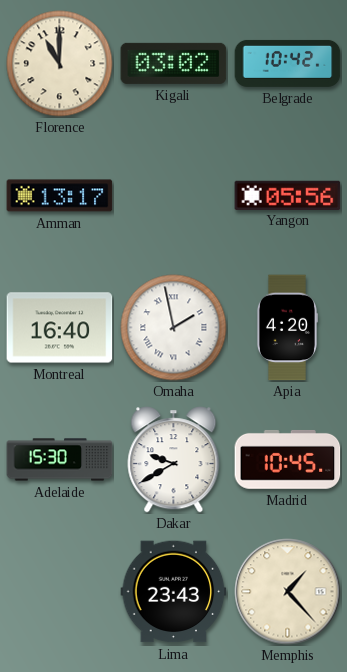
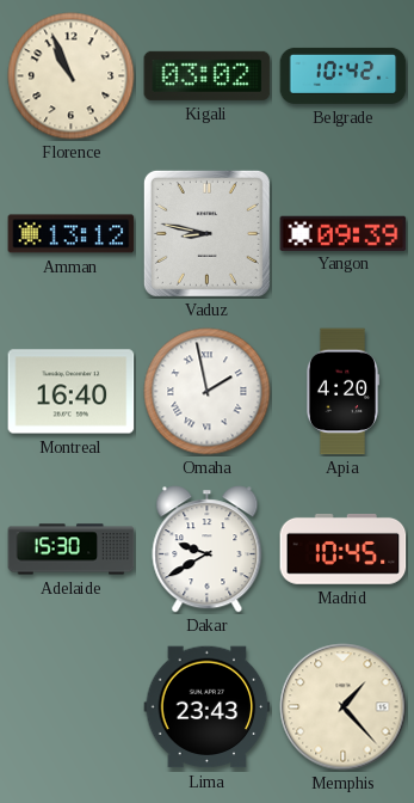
Florence: 11:00 -> 10:56 (72, 76)
Amman: 13:17 -> 13:12 (72, 234)
Vaduz: none -> 8:47 (206, 233)
Yangon: 05:56 -> 09:39 (344, 233)
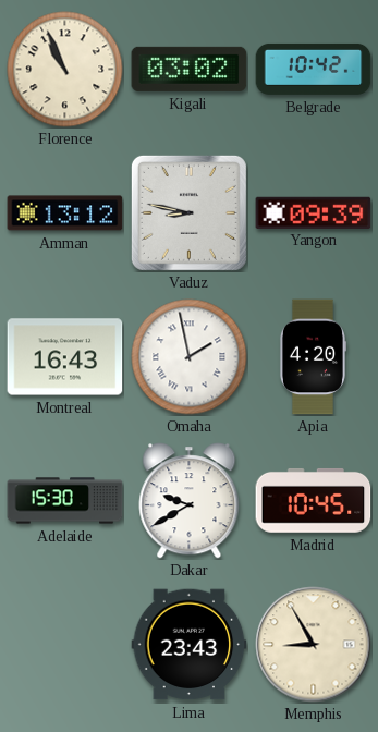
Montreal: 16:40 -> 16:43 (65, 357)
Memphis: 1:23 -> 8:55 (314, 645)
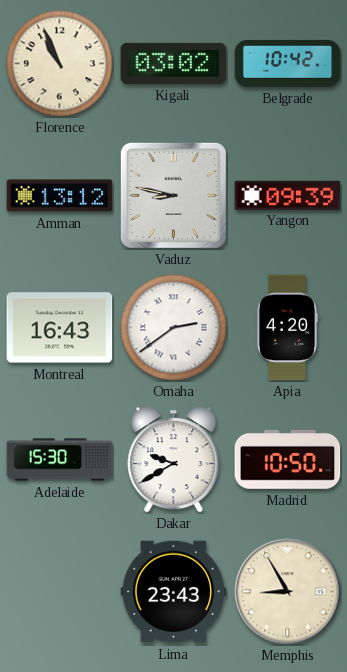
Omaha: 1:58 -> 2:39 (174, 328)
Madrid: 10:45 -> 10:50 (288, 459)
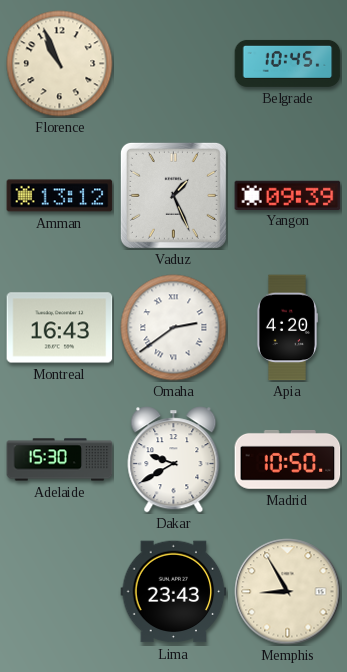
Kigali: 03:02 -> none (174, 63)
Belgrade: 10:42 -> 10:45 (288, 63)
Vaduz: 8:47 -> 1:26 (173, 195)
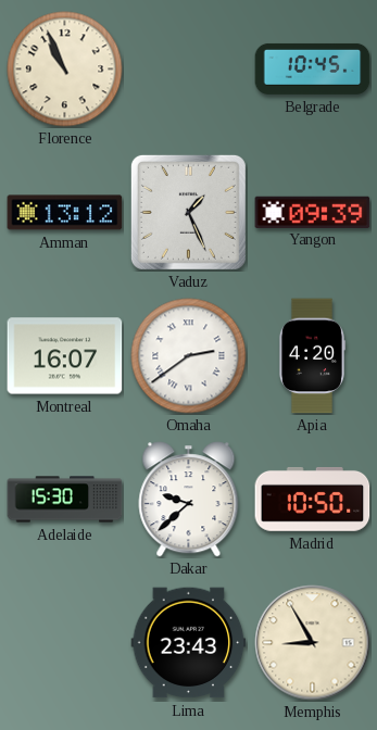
Montreal: 16:43 -> 16:07 (65, 356)
Dakar: 9:40 -> 9:38 (189, 500)
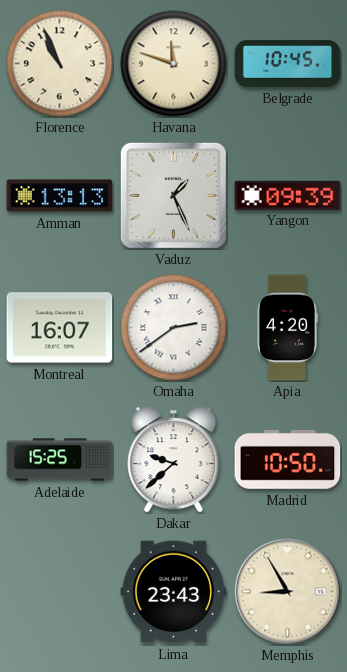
Havana: none -> 11:48 (174, 64)
Amman: 13:12 -> 13:13 (60, 196)
Adelaide: 15:30 -> 15:25 (60, 460)
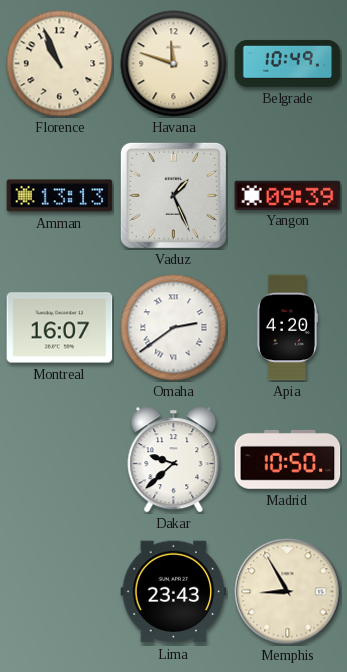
Belgrade: 10:45 -> 10:49 (288, 63)
Adelaide: 15:25 -> none (60, 460)
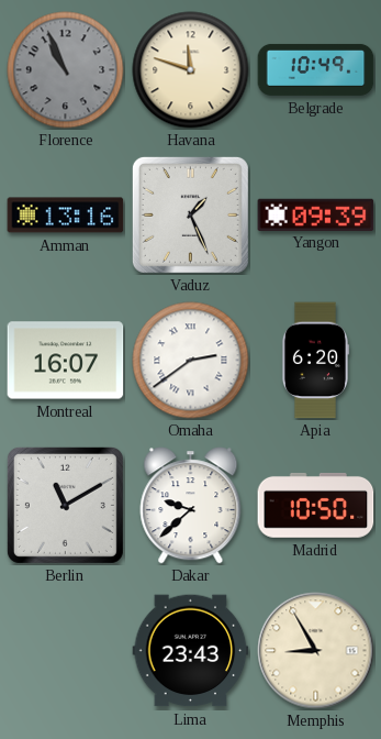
Florence dial: cream -> grey (66, 70)
Amman: 13:13 -> 13:16 (66, 216)
Apia: 4:20 -> 6:20 (315, 361)
Berlin: none -> 11:10 (65, 505)
